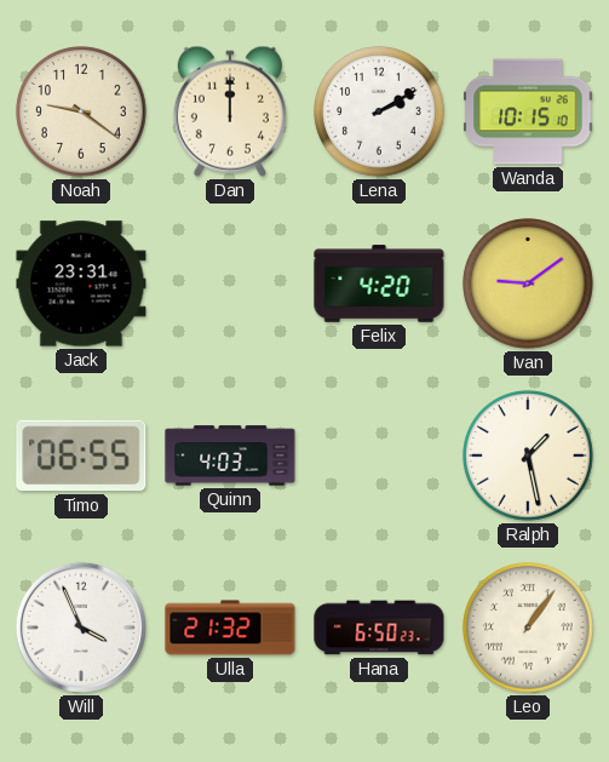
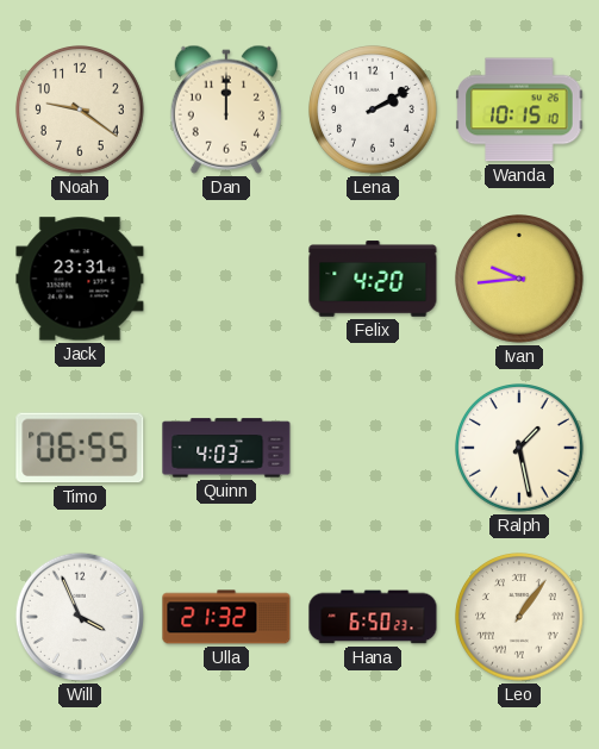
Ivan: 9:09 -> 9:44 (520, 280)
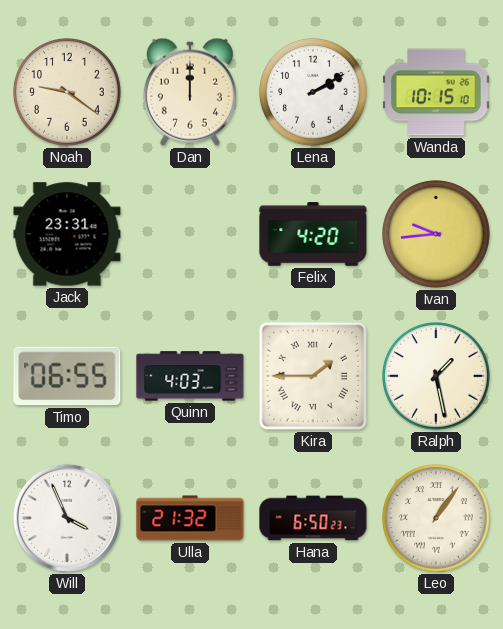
Kira: none -> 1:45 (313, 376)
